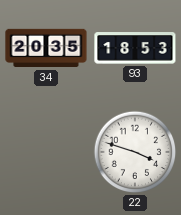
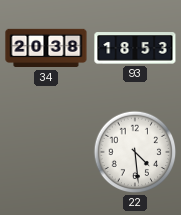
34: 20:35 -> 20:38 (46, 48)
22: 3:48 -> 4:29 (135, 152)
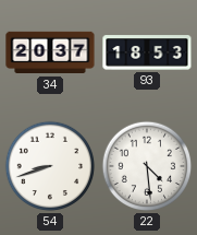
34: 20:38 -> 20:37 (50, 52)
54: none -> 8:42 (50, 166)
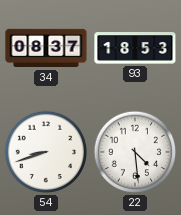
34: 20:37 -> 08:37 (46, 48)
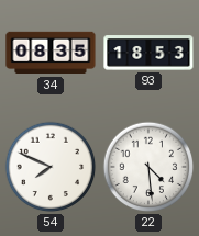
34: 08:37 -> 08:35 (51, 53)
54: 8:42 -> 7:49 (51, 167)
